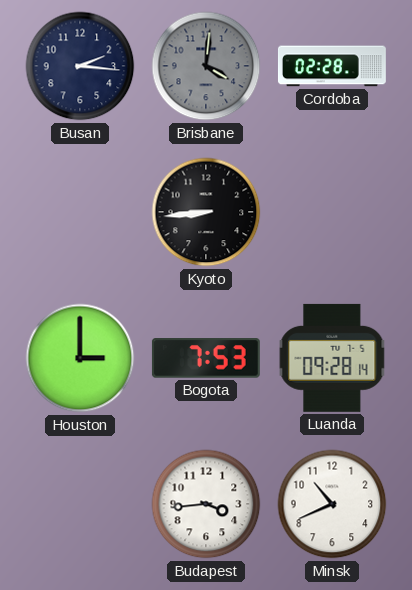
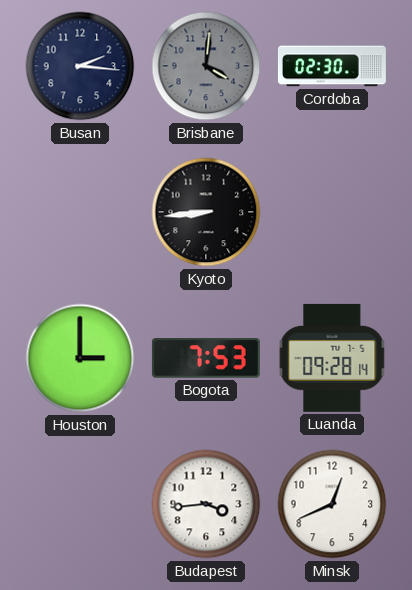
Cordoba: 02:28 -> 02:30 (332, 66)
Minsk: 10:41 -> 12:41 (332, 504)
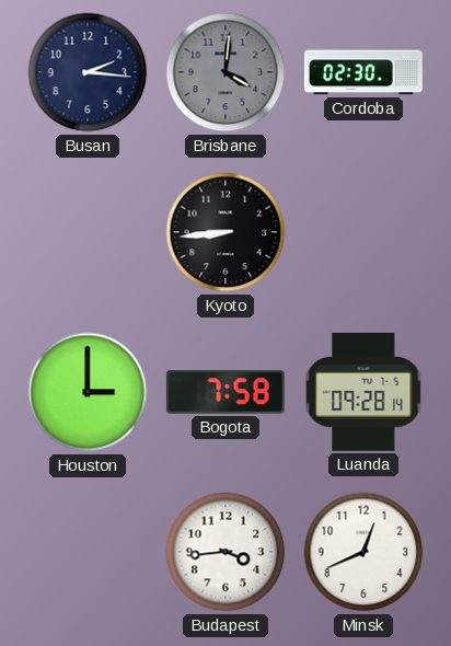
Bogota: 7:53 -> 7:58 (225, 392)
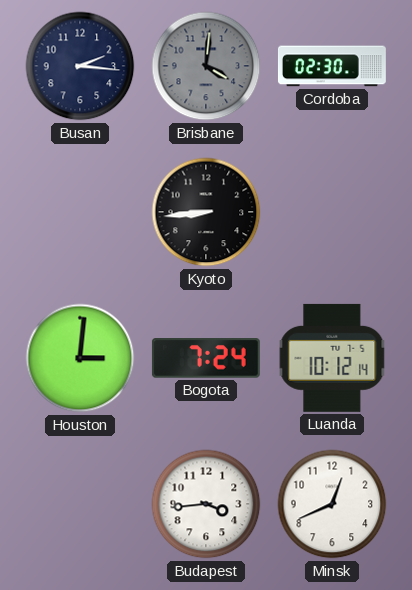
Houston: 3:00 -> 3:01 (80, 358)
Bogota: 7:58 -> 7:24 (206, 358)
Luanda: 09:28 -> 10:12 (332, 358)
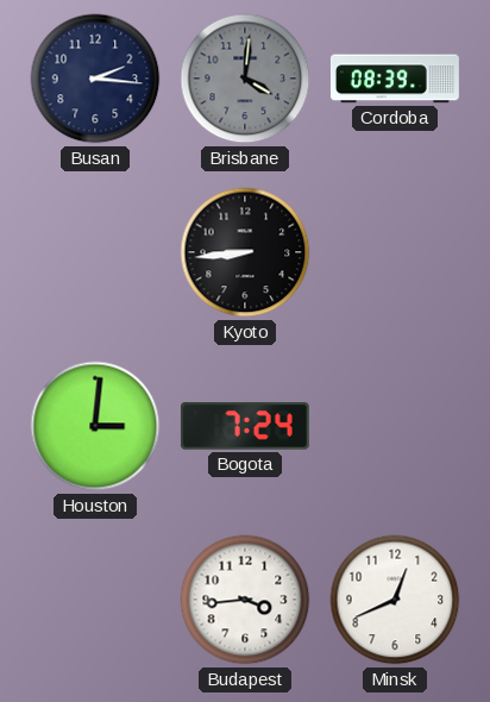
Cordoba: 02:30 -> 08:39 (395, 79)
Luanda: 10:12 -> none (332, 358)
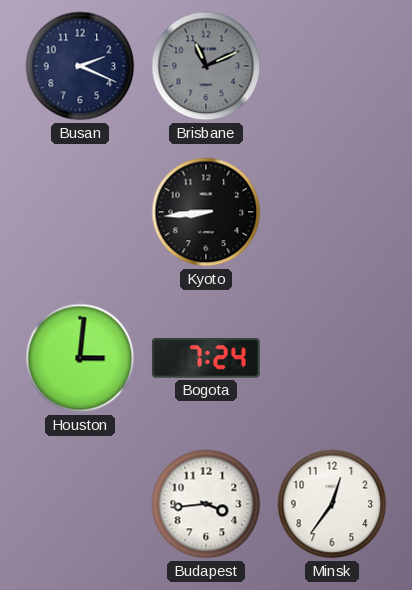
Busan: 2:16 -> 2:19 (80, 66)
Brisbane: 4:01 -> 11:11 (206, 66)
Cordoba: 08:39 -> none (395, 79)
Minsk: 12:41 -> 12:36 (332, 504)
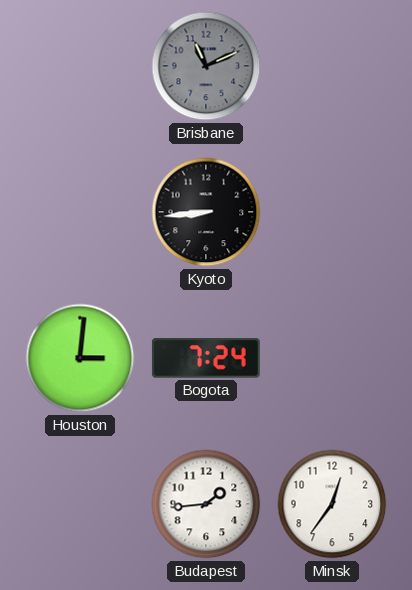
Busan: 2:19 -> none (80, 66)
Budapest: 3:44 -> 1:44 (206, 504)
